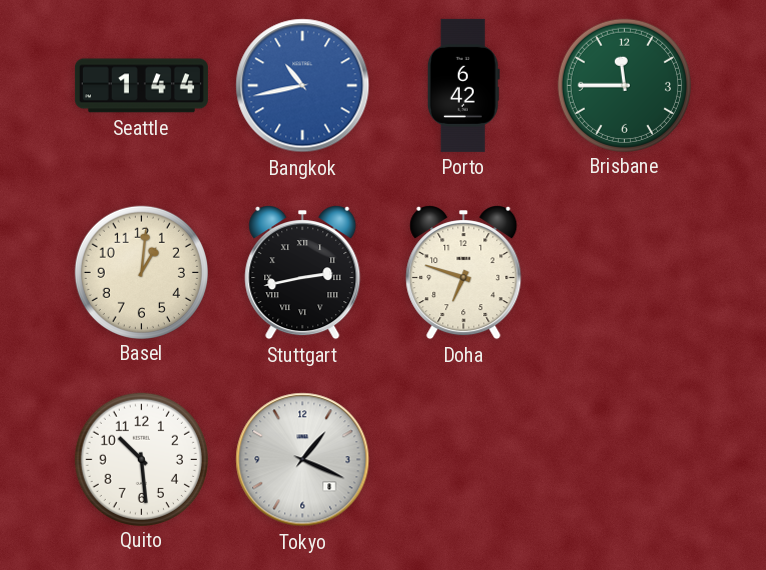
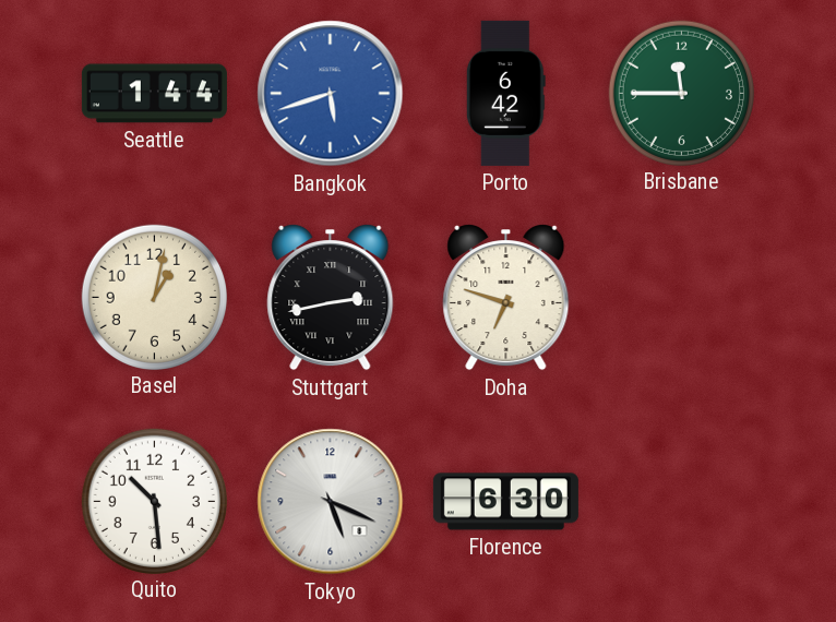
Bangkok: 10:43 -> 5:42 (331, 94)
Basel: 1:01 -> 1:02 (154, 297)
Tokyo: 1:19 -> 5:19 (331, 502)
Florence: none -> 6:30 (505, 502)
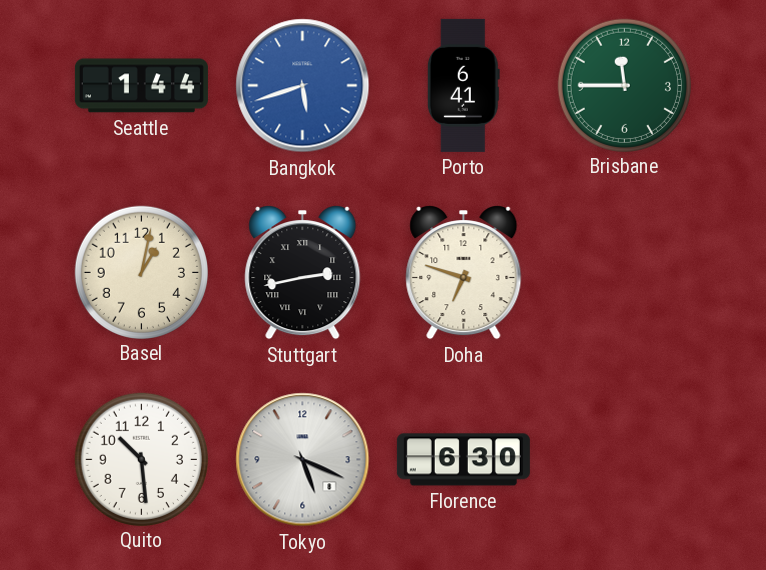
Porto: 6:42 -> 6:41 (463, 85)
